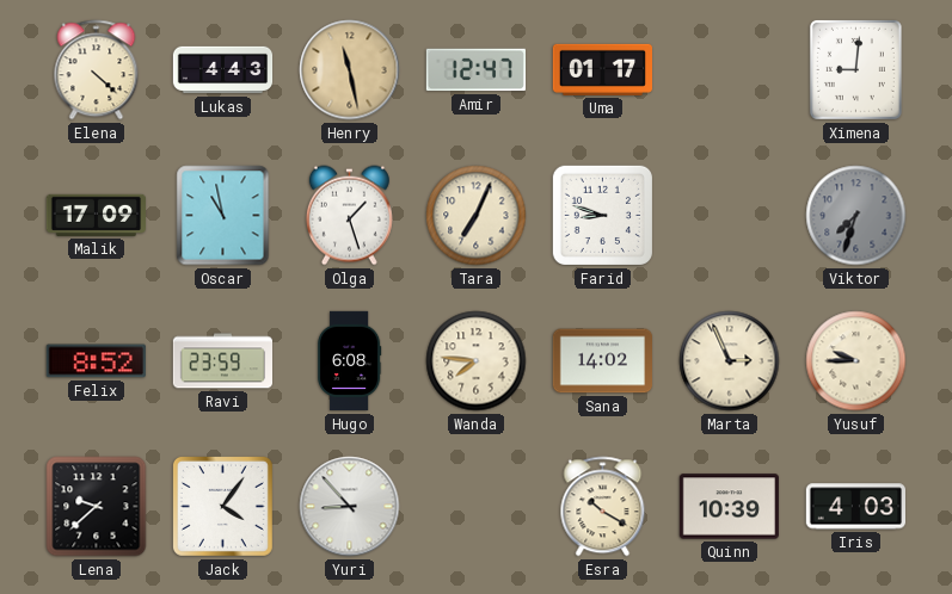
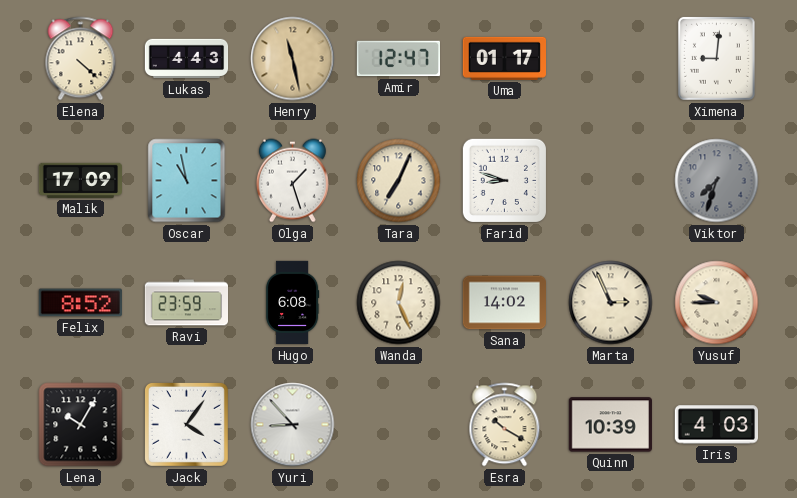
Wanda: 7:46 -> 12:26 (399, 303)
Lena: 9:38 -> 10:05 (81, 425)
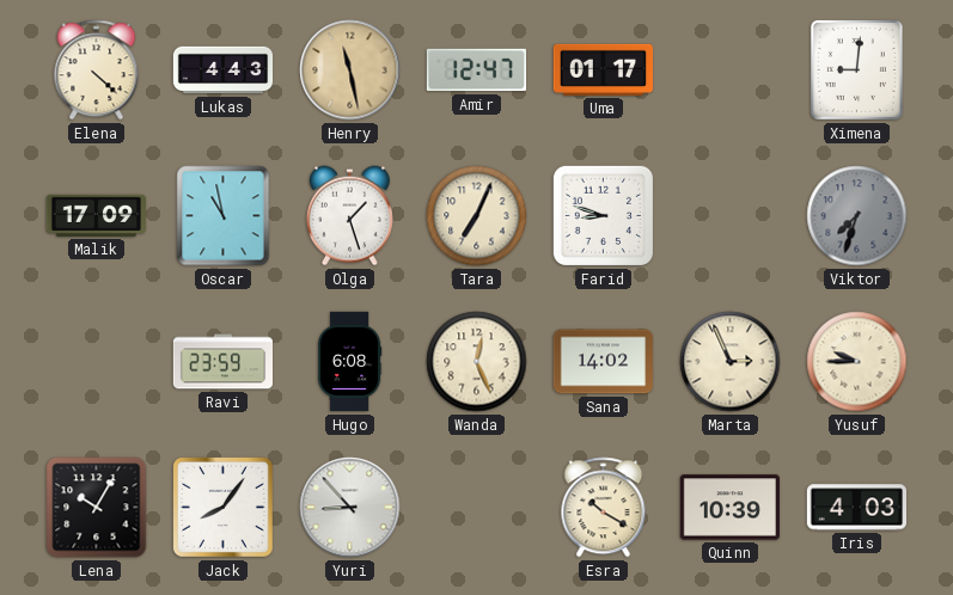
Felix: 8:52 -> none (80, 303)
Jack: 4:06 -> 8:06 (222, 507)
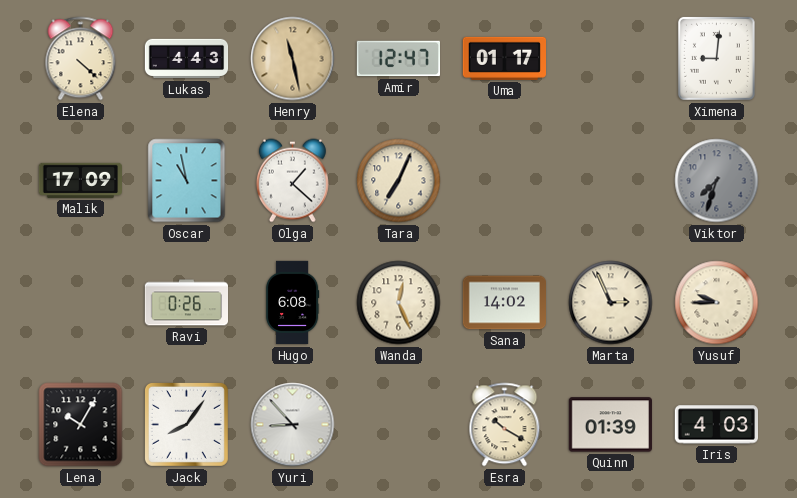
Olga: 1:27 -> 1:22 (292, 181)
Farid: 8:48 -> none (603, 215)
Ravi: 23:59 -> 0:26 (186, 303)
Quinn: 10:39 -> 01:39 (610, 425)
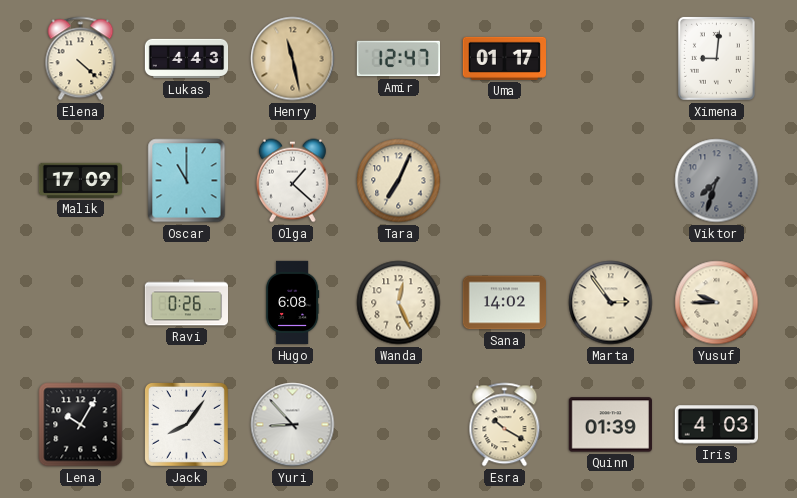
Oscar: 10:58 -> 11:00 (187, 181)
Marta: 2:56 -> 2:54 (611, 303)
